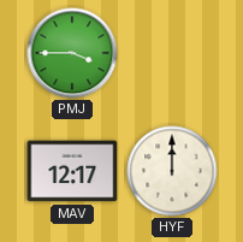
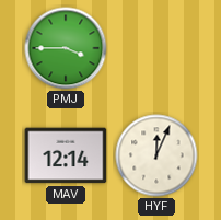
MAV: 12:17 -> 12:14 (66, 155)
HYF: 12:00 -> 12:04 (156, 155)
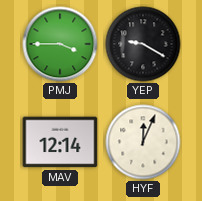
YEP: none -> 9:20 (143, 44)
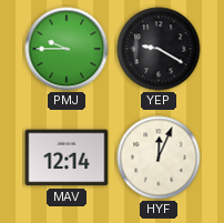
PMJ: 3:45 -> 9:45 (67, 49)
